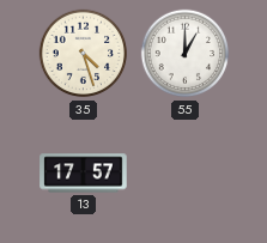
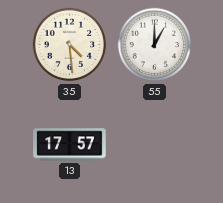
35: 4:27 -> 4:29 (70, 45)
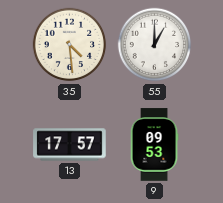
9: none -> 09:53 (154, 145)
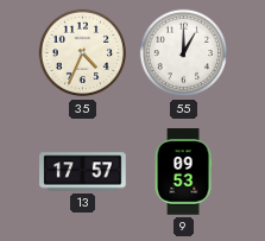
35: 4:29 -> 4:34 (83, 53)
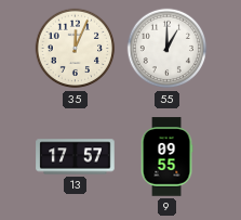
35: 4:34 -> 12:04 (76, 49)
9: 09:53 -> 09:55 (166, 157)
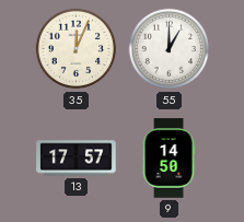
9: 09:55 -> 14:50 (169, 159)
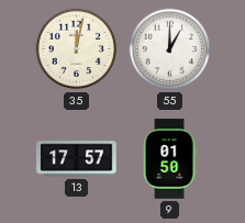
35: 12:04 -> 12:02 (77, 49)
9: 14:50 -> 01:50 (169, 159)
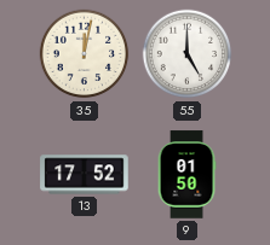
55: 1:00 -> 5:00 (188, 54)
13: 17:57 -> 17:52 (85, 175)
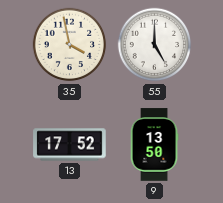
35: 12:02 -> 3:58 (70, 45)
9: 01:50 -> 13:50 (154, 145)
